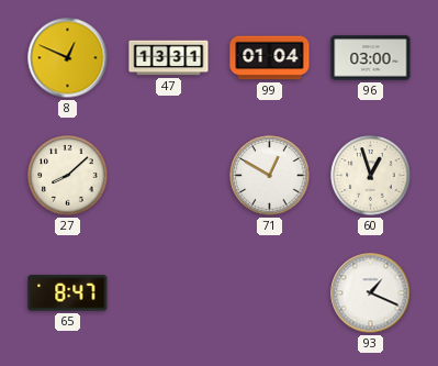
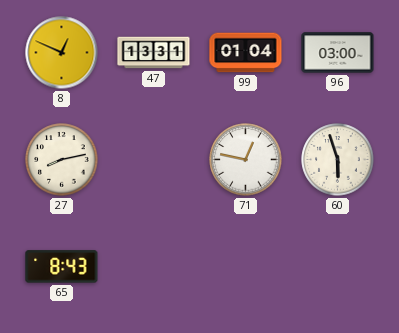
27: 8:08 -> 8:13 (62, 160)
71: 12:50 -> 12:47 (246, 160)
60: 12:57 -> 5:57 (338, 160)
65: 8:47 -> 8:43 (62, 267)
93: 1:19 -> none (371, 293)
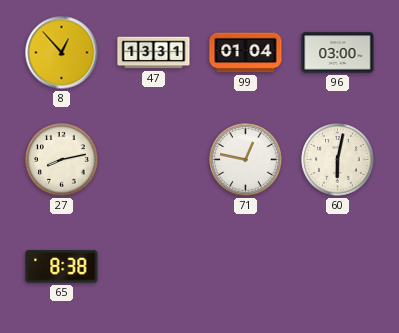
8: 12:49 -> 12:53 (62, 53)
60: 5:57 -> 6:02 (338, 160)
65: 8:43 -> 8:38 (62, 267)
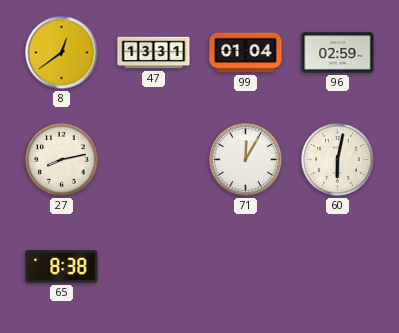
8: 12:53 -> 12:39 (62, 53)
96: 03:00 -> 02:59 (338, 53)
71: 12:47 -> 12:05 (246, 160)
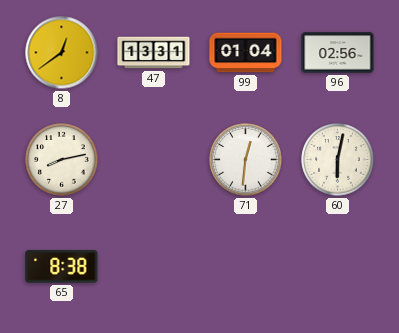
96: 02:59 -> 02:56 (338, 53)
71: 12:05 -> 12:31 (246, 160)
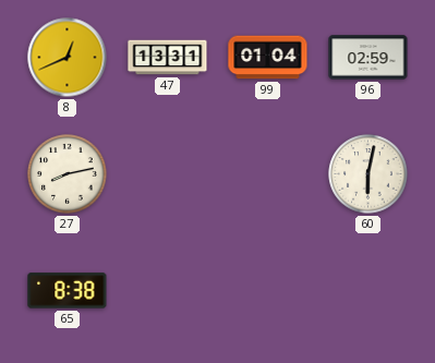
8: 12:39 -> 12:41 (68, 58)
96: 02:56 -> 02:59 (368, 58)
71: 12:31 -> none (246, 160)
